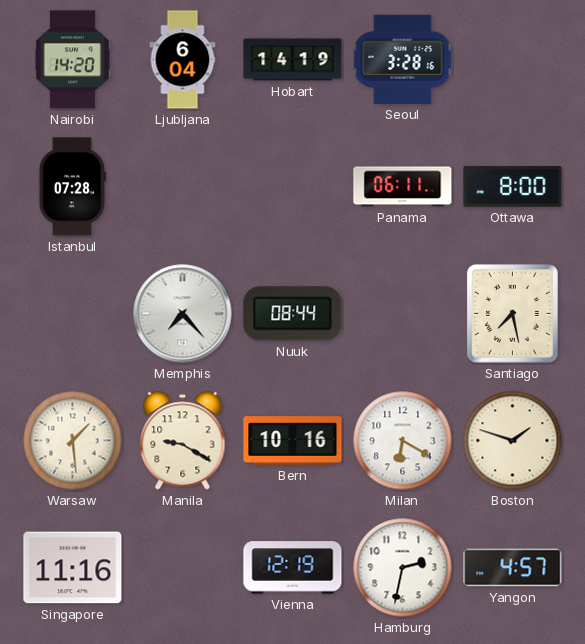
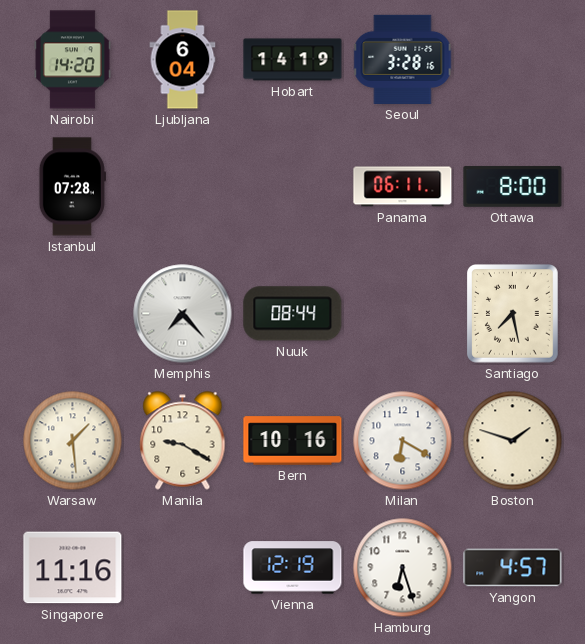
Hamburg: 2:32 -> 6:27 (403, 568)
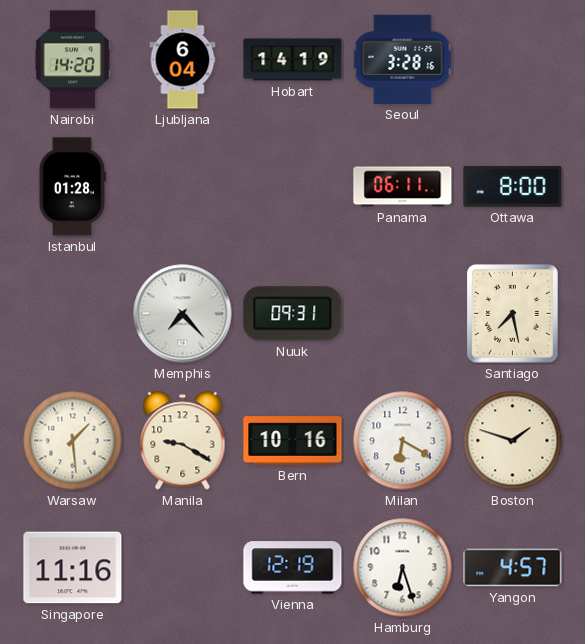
Istanbul: 07:28 -> 01:28 (72, 187)
Nuuk: 08:44 -> 09:31 (293, 314)
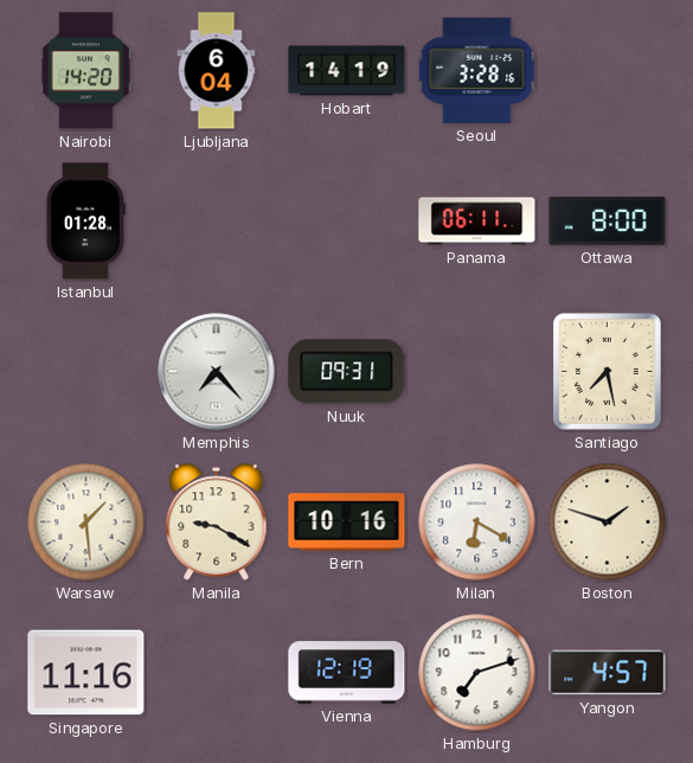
Hamburg: 6:27 -> 7:12 (477, 673)
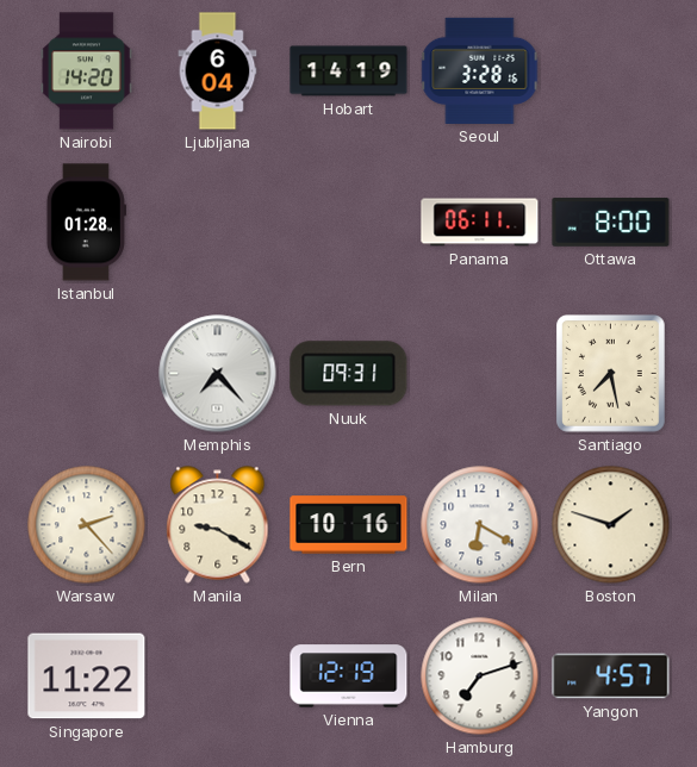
Warsaw: 1:29 -> 2:23 (87, 525)
Singapore: 11:16 -> 11:22 (87, 676)
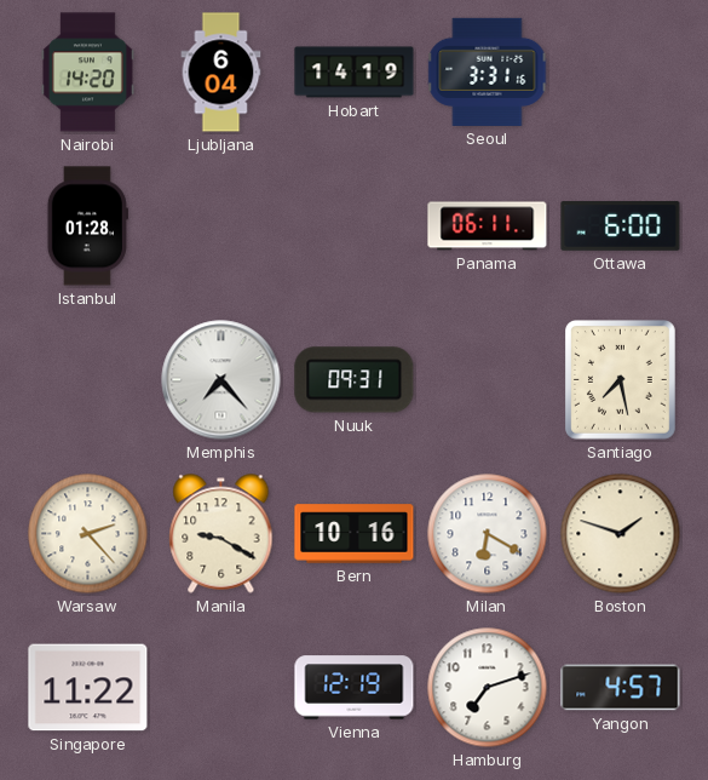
Seoul: 3:28 -> 3:31 (488, 71)
Ottawa: 8:00 -> 6:00 (621, 226)
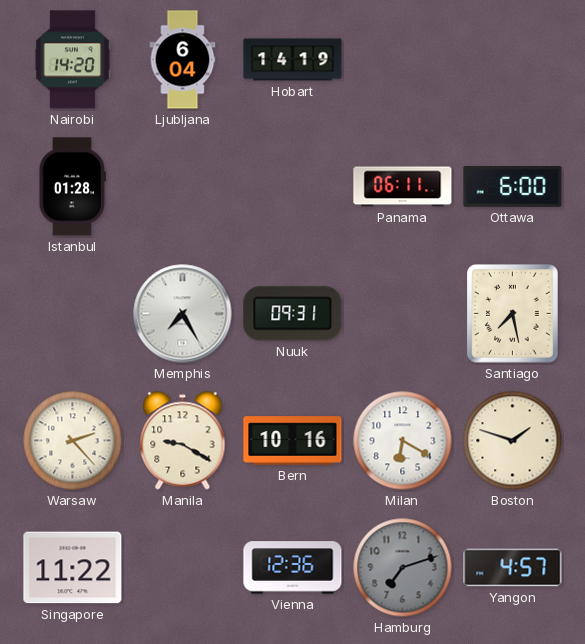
Seoul: 3:31 -> none (488, 71)
Memphis: 7:23 -> 7:25 (183, 314)
Vienna: 12:19 -> 12:36 (293, 568)
Hamburg dial: white -> grey (403, 568)
